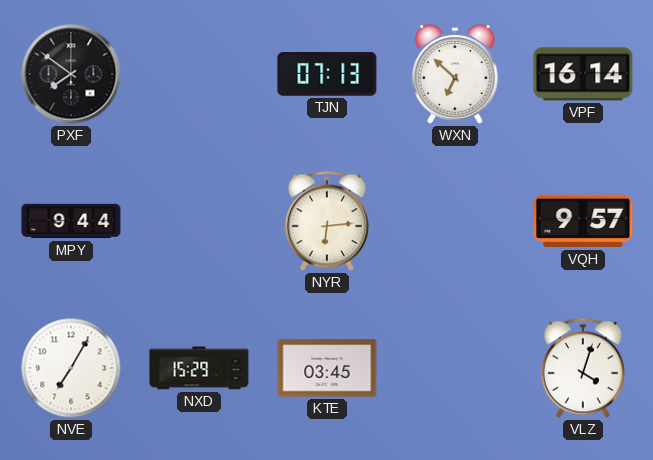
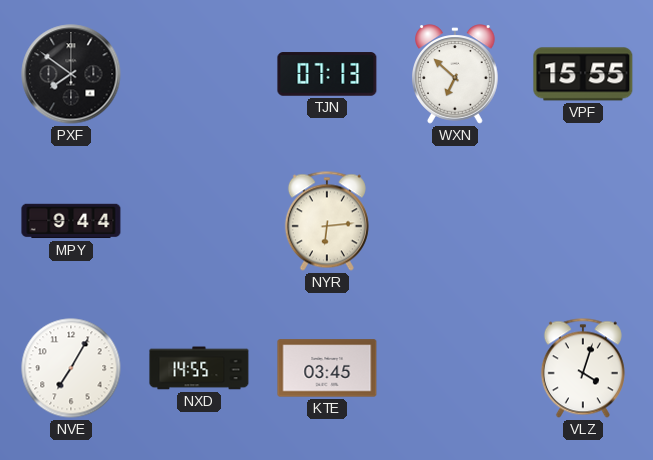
VPF: 16:14 -> 15:55 (583, 74)
VQH: 9:57 -> none (583, 221)
NXD: 15:29 -> 14:55 (199, 368)
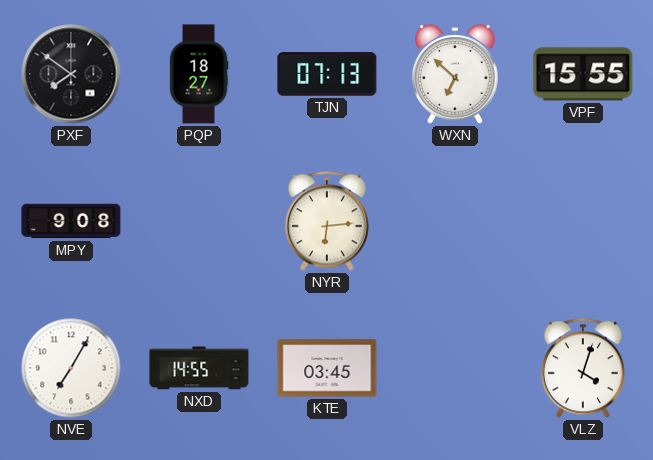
PQP: none -> 18:27 (199, 74)
MPY: 9:44 -> 9:08 (71, 221)
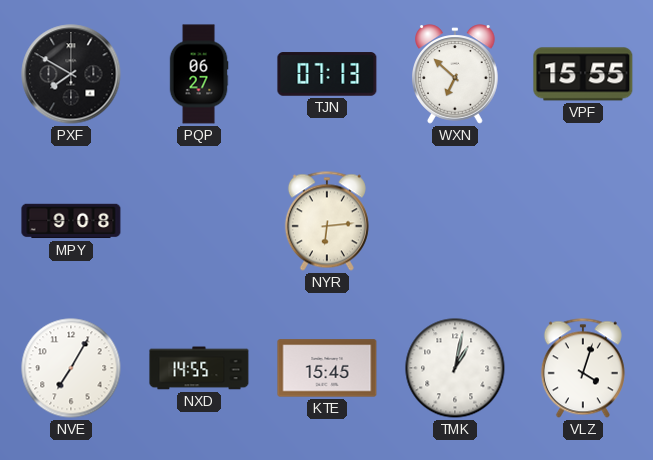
PXF: 7:51 -> 7:50 (71, 74)
PQP: 18:27 -> 06:27 (199, 74)
KTE: 03:45 -> 15:45 (327, 368)
TMK: none -> 1:02 (455, 368)
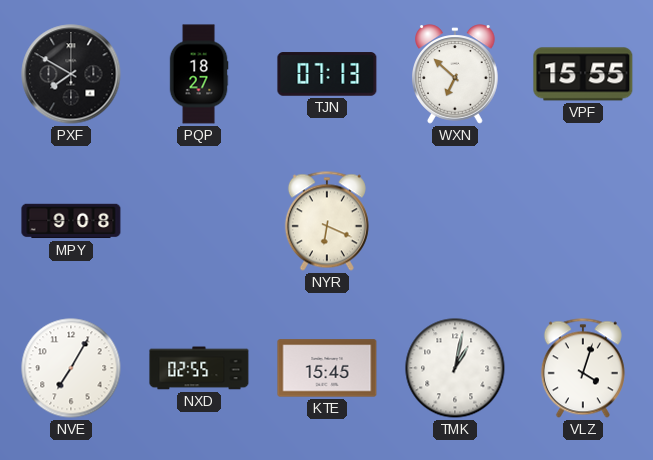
PQP: 06:27 -> 18:27 (199, 74)
NYR: 6:14 -> 6:19 (327, 221)
NXD: 14:55 -> 02:55 (199, 368)
